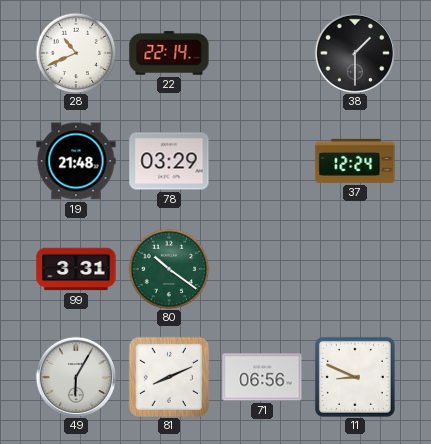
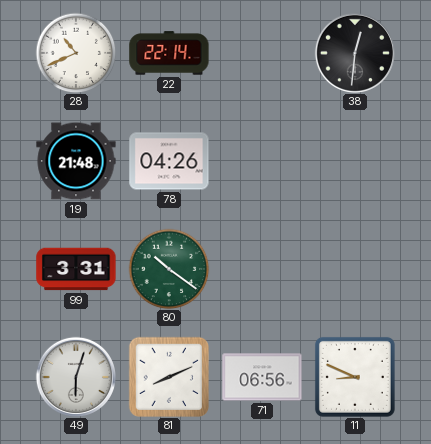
38: 1:30 -> 12:31 (355, 53)
78: 03:29 -> 04:26 (169, 161)
37: 12:24 -> none (355, 161)
49: 6:05 -> 6:03 (76, 377)
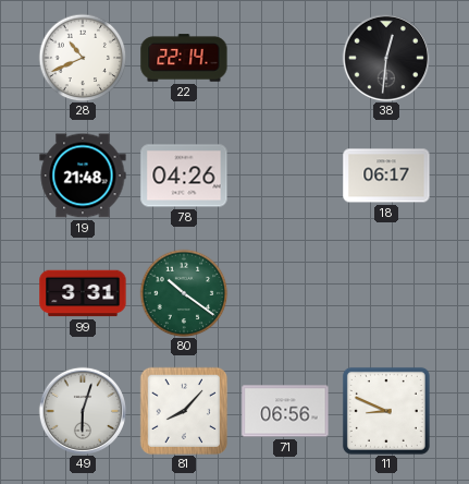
18: none -> 06:17 (386, 176)
81: 8:11 -> 8:07 (183, 410)
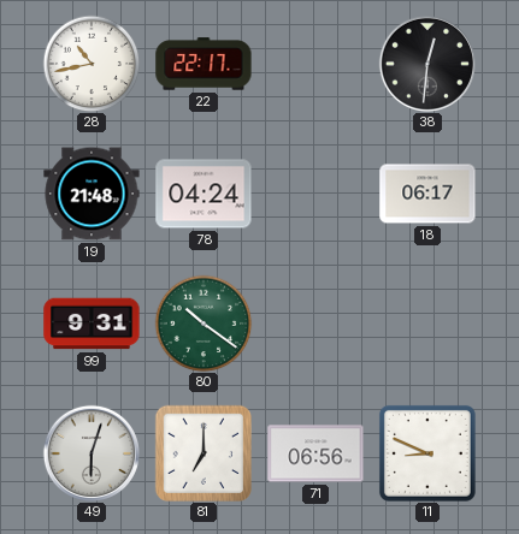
28: 10:41 -> 10:43 (92, 64)
22: 22:14 -> 22:17 (204, 64)
78: 04:26 -> 04:24 (204, 194)
99: 3:31 -> 9:31 (92, 324)
81: 8:07 -> 7:00 (202, 452)
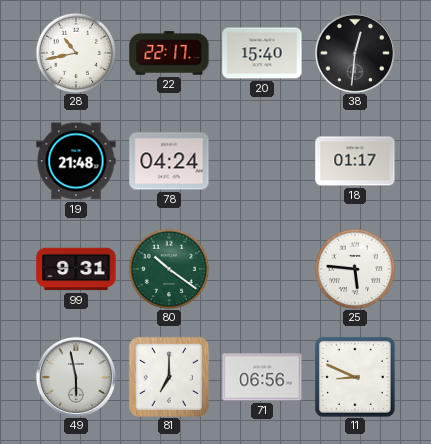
20: none -> 15:40 (262, 53)
18: 06:17 -> 01:17 (355, 161)
25: none -> 5:46 (355, 269)
49: 6:03 -> 5:58 (76, 377)
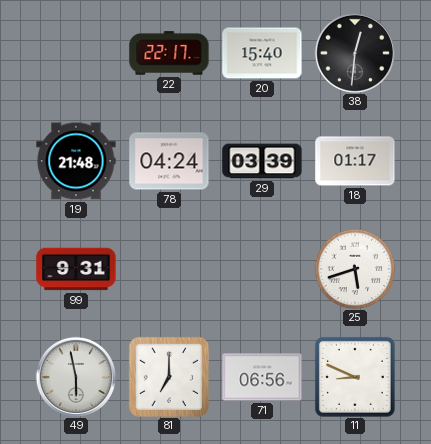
28: 10:43 -> none (76, 53)
29: none -> 03:39 (262, 161)
80: 10:21 -> none (169, 269)
25: 5:46 -> 5:42 (355, 269)
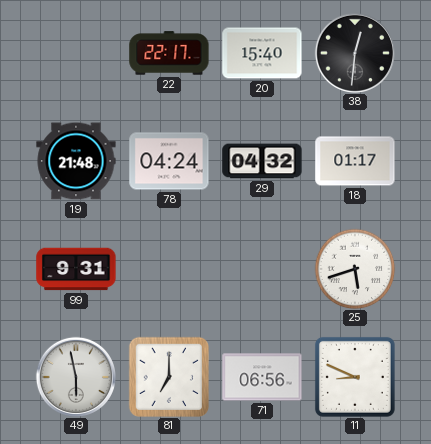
29: 03:39 -> 04:32 (262, 161)
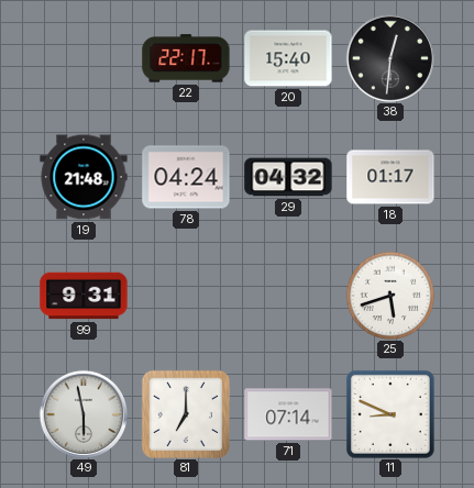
71: 06:56 -> 07:14 (288, 414)
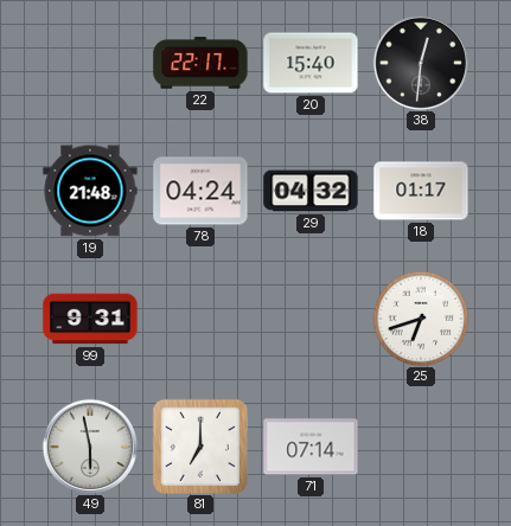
25: 5:42 -> 6:42 (421, 319)
11: 8:49 -> none (390, 414)
